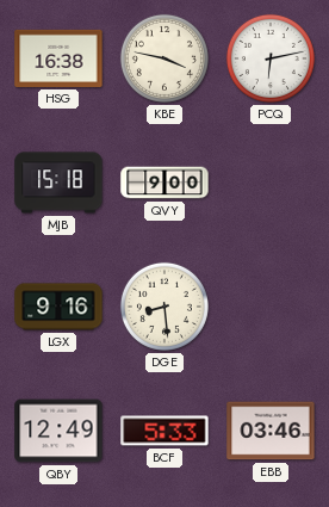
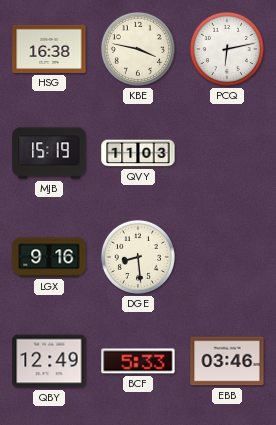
MJB: 15:18 -> 15:19 (49, 153)
QVY: 9:00 -> 11:03 (138, 153)
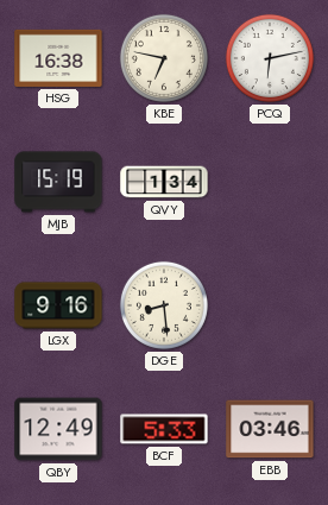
KBE: 3:47 -> 6:47 (164, 58)
QVY: 11:03 -> 1:34 (164, 182)
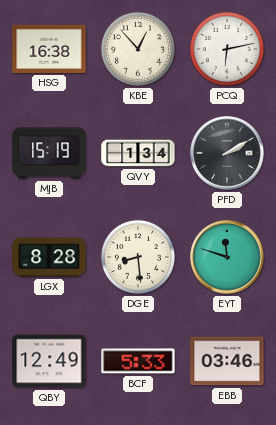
KBE: 6:47 -> 12:53 (138, 49)
PFD: none -> 2:10 (227, 153)
LGX: 9:16 -> 8:28 (49, 257)
EYT: none -> 11:48 (227, 257)
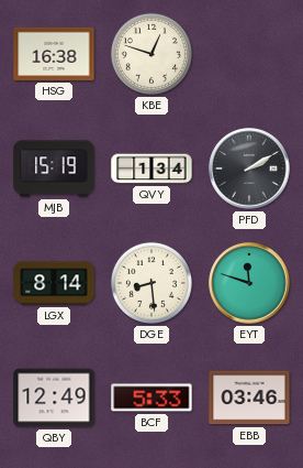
KBE: 12:53 -> 12:48 (151, 54)
PCQ: 6:13 -> none (227, 49)
LGX: 8:28 -> 8:14 (54, 283)
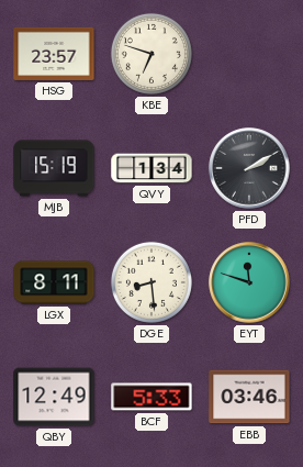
HSG: 16:38 -> 23:57 (54, 54)
KBE: 12:48 -> 6:48 (151, 54)
LGX: 8:14 -> 8:11 (54, 282)
